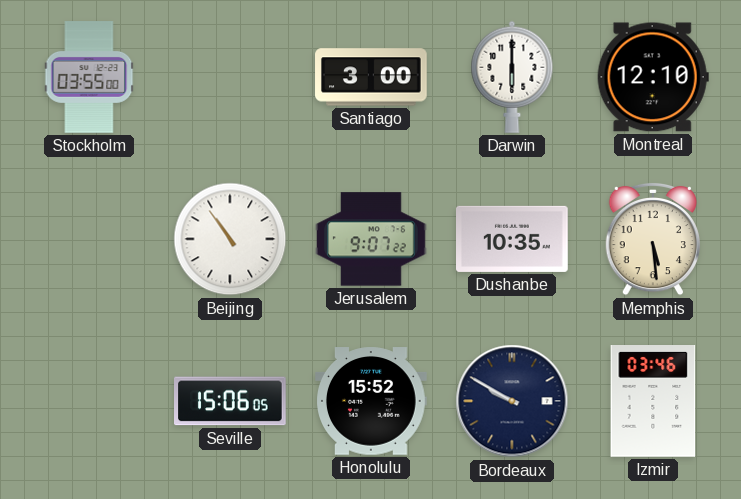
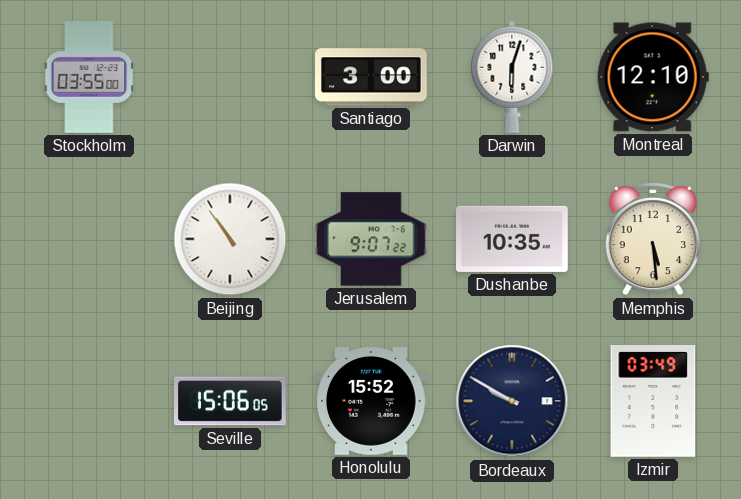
Darwin: 6:00 -> 6:03 (512, 77)
Izmir: 03:46 -> 03:49 (653, 402)
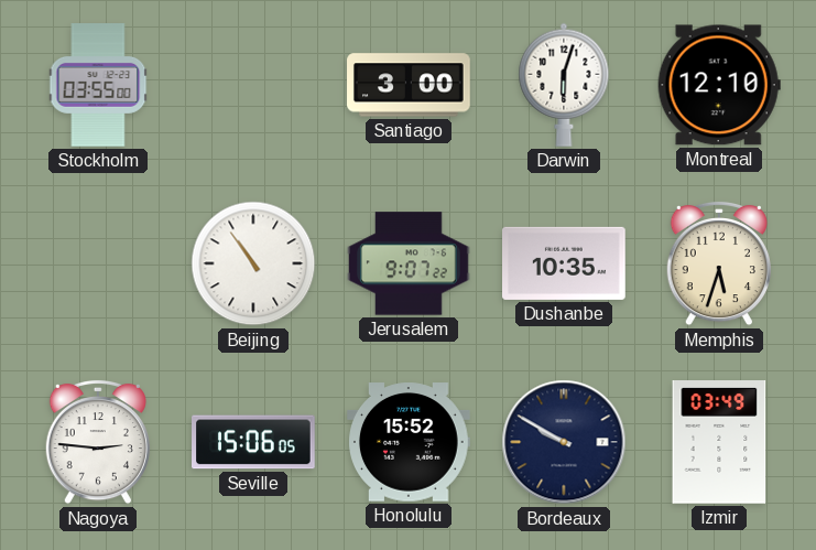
Memphis: 5:29 -> 5:33 (719, 263)
Nagoya: none -> 2:46 (98, 442)
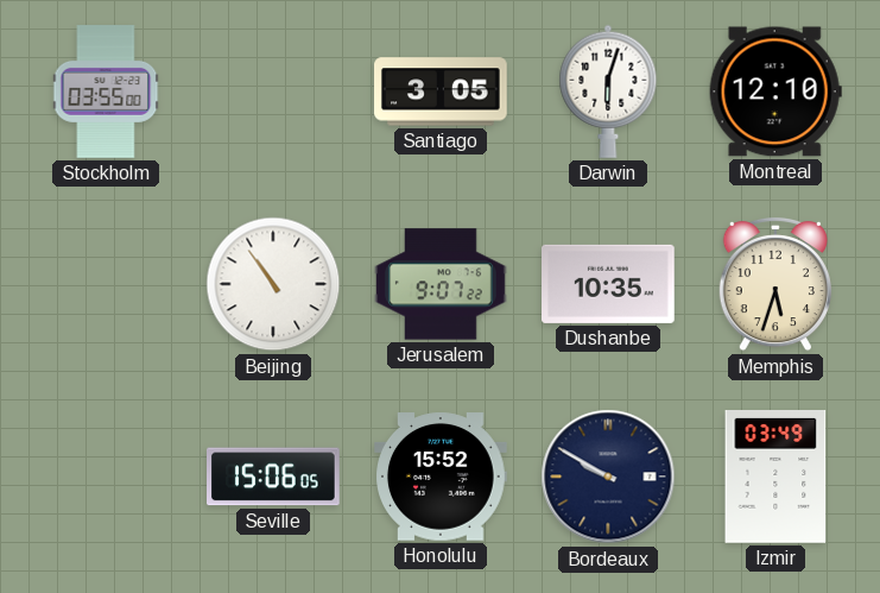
Santiago: 3:00 -> 3:05 (441, 92)
Nagoya: 2:46 -> none (98, 442)
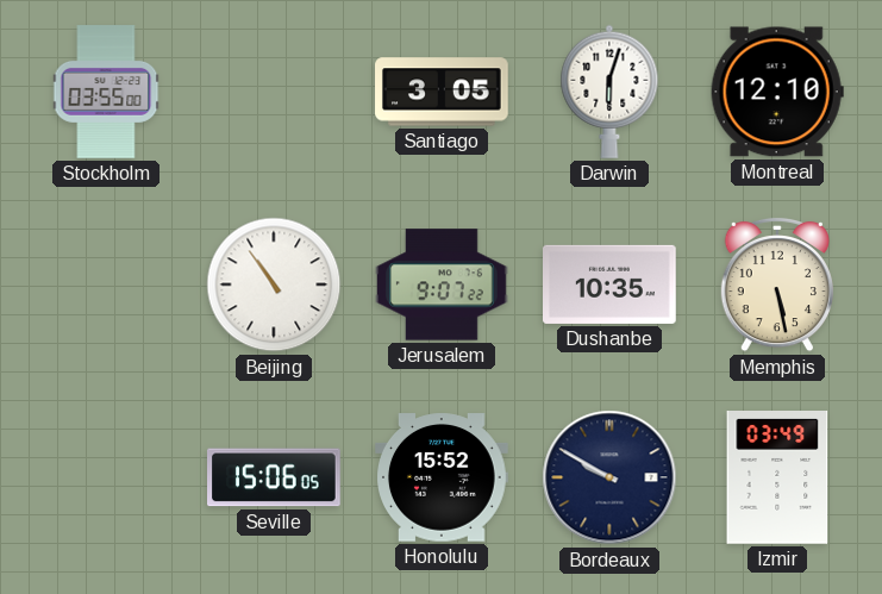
Memphis: 5:33 -> 5:28 (777, 285)
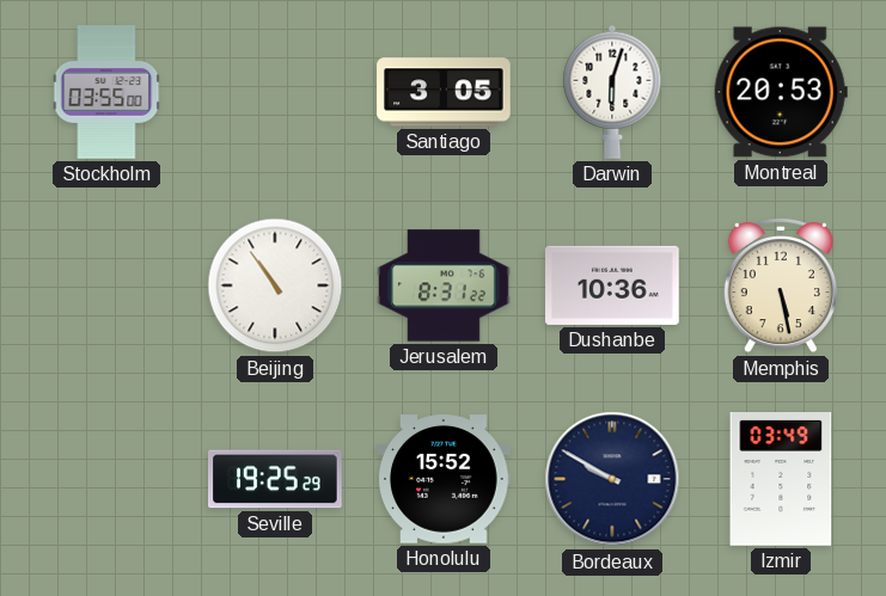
Montreal: 12:10 -> 20:53 (781, 92)
Jerusalem: 9:07 -> 8:31 (444, 285)
Dushanbe: 10:35 -> 10:36 (613, 285)
Seville: 15:06 -> 19:25 (276, 479)
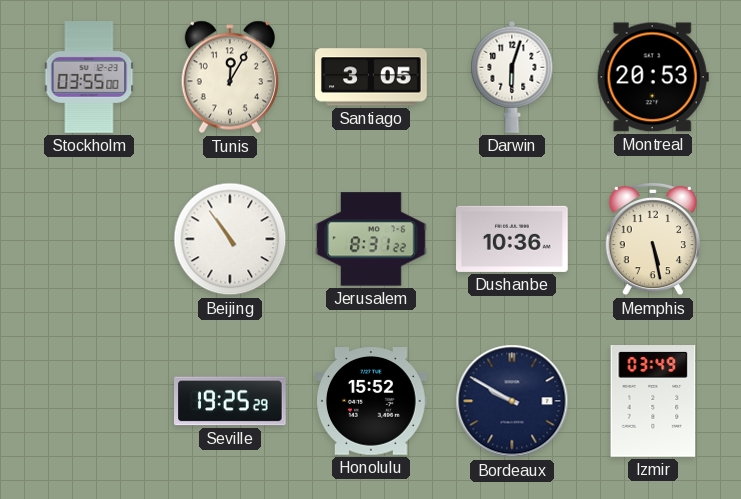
Tunis: none -> 12:05 (230, 77)
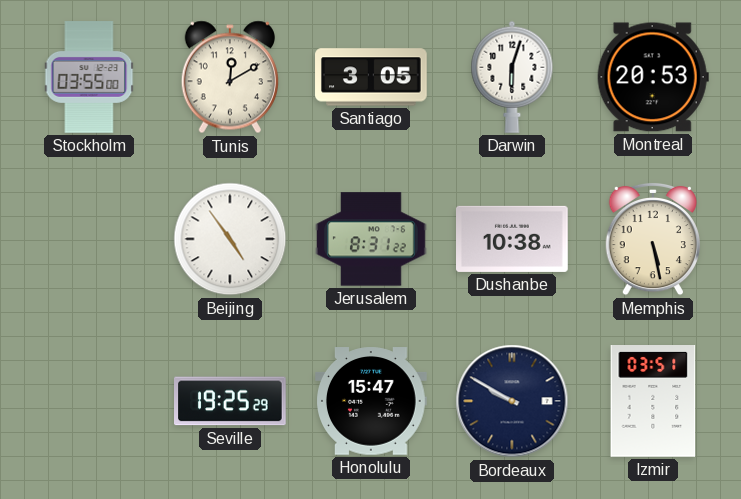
Tunis: 12:05 -> 12:10 (230, 77)
Beijing: 10:54 -> 4:54 (230, 239)
Dushanbe: 10:36 -> 10:38 (513, 239)
Honolulu: 15:52 -> 15:47 (372, 401)
Izmir: 03:49 -> 03:51 (653, 402)
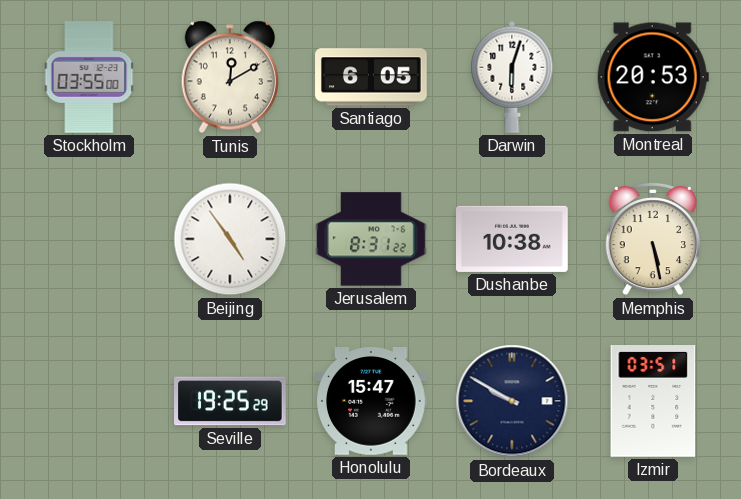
Santiago: 3:05 -> 6:05 (371, 77)
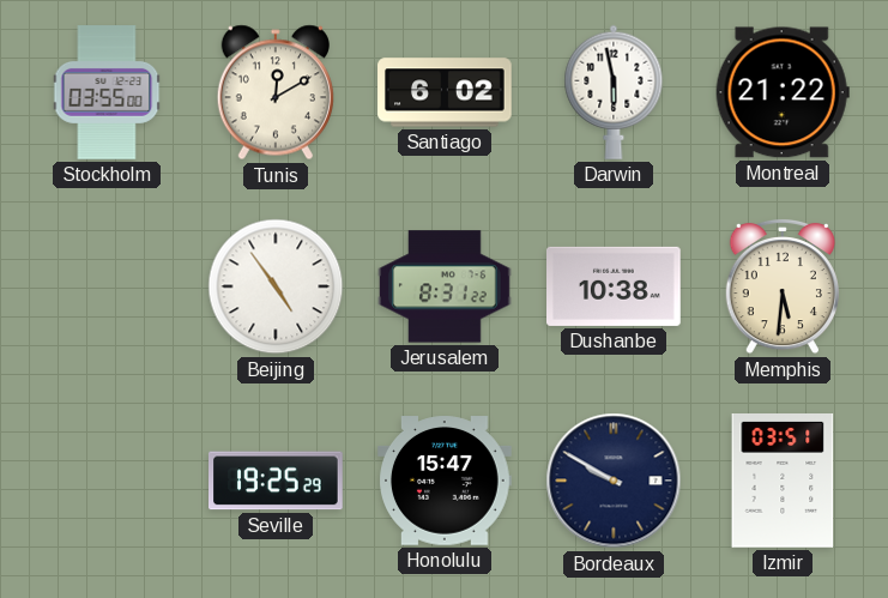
Santiago: 6:05 -> 6:02 (445, 92)
Darwin: 6:03 -> 5:58 (614, 92)
Montreal: 20:53 -> 21:22 (783, 92)
Memphis: 5:28 -> 5:31 (783, 286)
